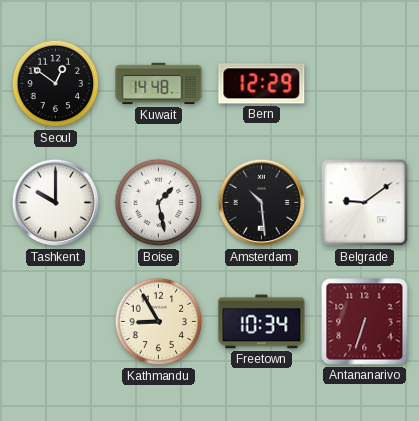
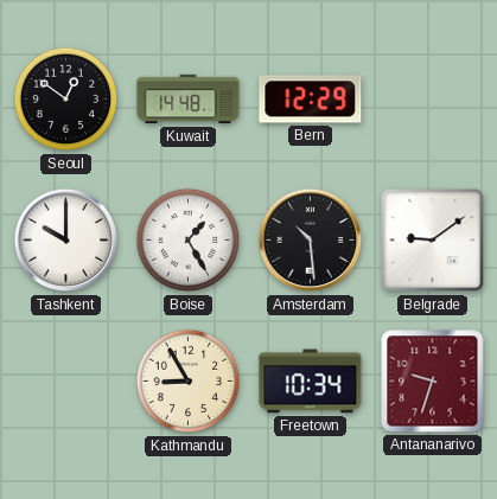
Boise: 1:28 -> 1:25 (189, 241)
Antananarivo: 6:33 -> 9:33 (433, 382)
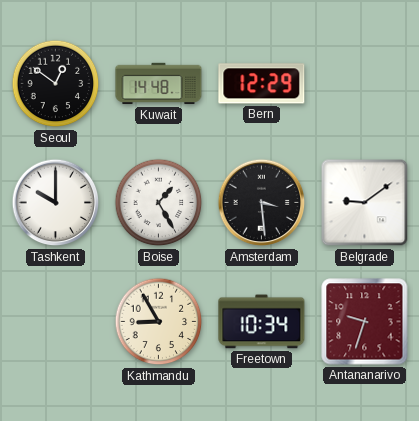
Amsterdam: 10:29 -> 3:29 (262, 203)
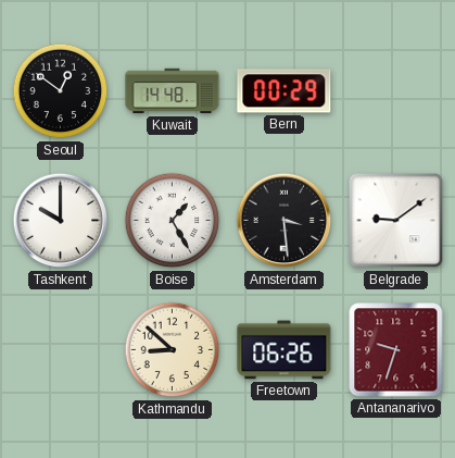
Bern: 12:29 -> 00:29 (285, 91)
Kathmandu: 8:55 -> 8:52 (173, 350)
Freetown: 10:34 -> 06:26 (285, 350)
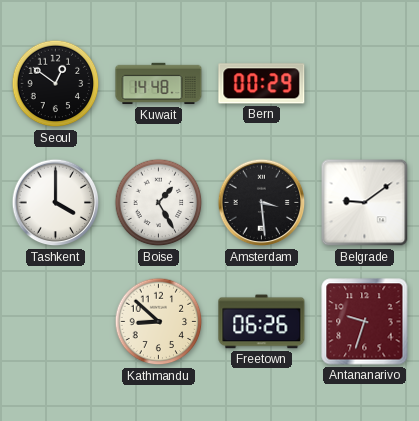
Tashkent: 10:00 -> 4:00 (56, 203)
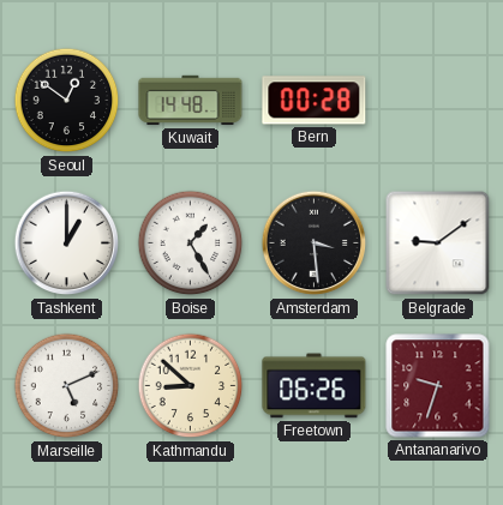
Bern: 00:29 -> 00:28 (315, 101)
Tashkent: 4:00 -> 1:00 (67, 244)
Marseille: none -> 5:11 (67, 386)
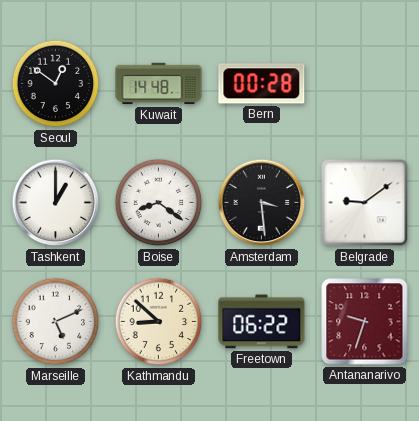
Boise: 1:25 -> 8:21 (159, 203)
Freetown: 06:26 -> 06:22 (262, 322)
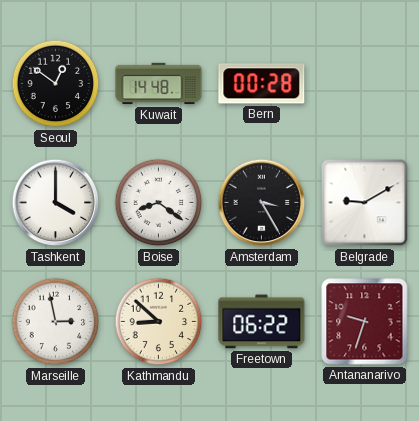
Tashkent: 1:00 -> 4:00 (56, 203)
Amsterdam: 3:29 -> 3:25 (262, 203)
Belgrade: 9:09 -> 9:10 (365, 203)
Marseille: 5:11 -> 2:58 (56, 322)
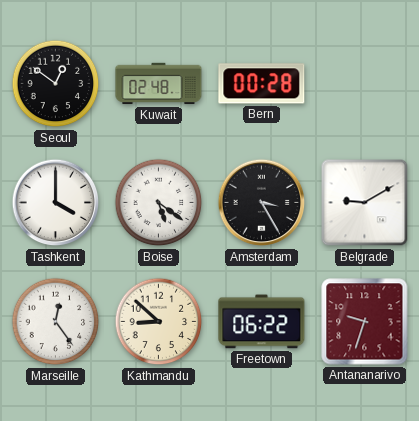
Kuwait: 14:48 -> 02:48 (159, 84)
Boise: 8:21 -> 5:21 (159, 203)
Marseille: 2:58 -> 12:24 (56, 322)
